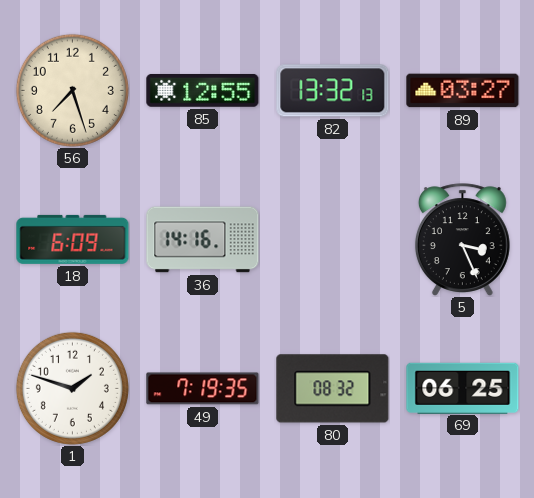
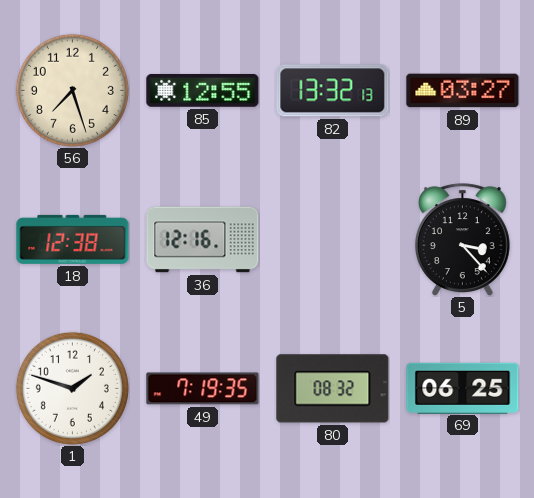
18: 6:09 -> 12:38 (73, 239)
36: 14:16 -> 12:16 (203, 240)
5: 3:26 -> 3:23 (462, 240)
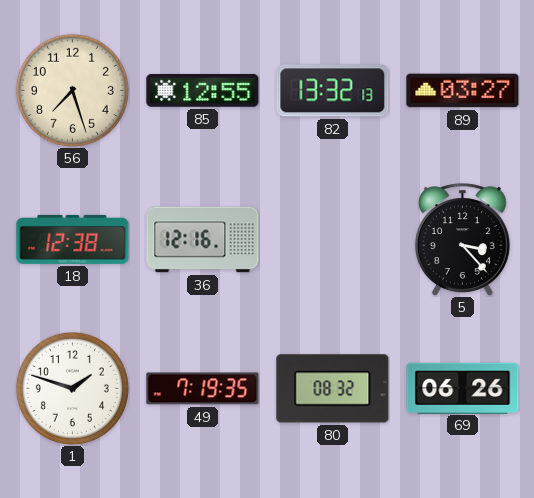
69: 06:25 -> 06:26 (463, 388)
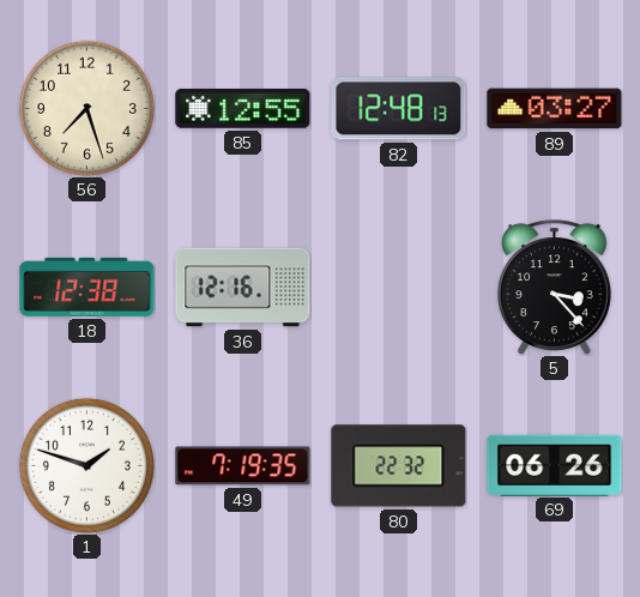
82: 13:32 -> 12:48 (399, 109)
80: 08:32 -> 22:32 (399, 466)
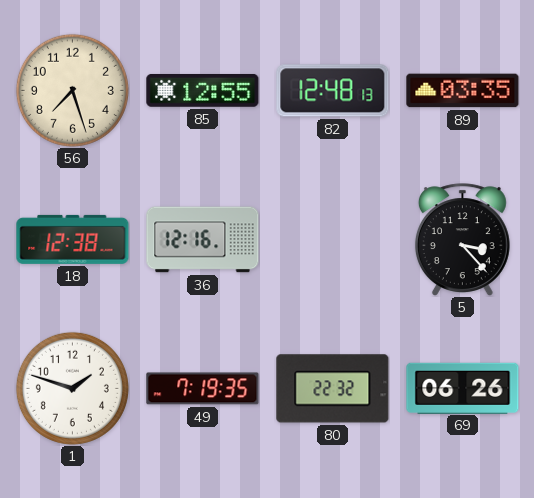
89: 03:27 -> 03:35 (463, 91)
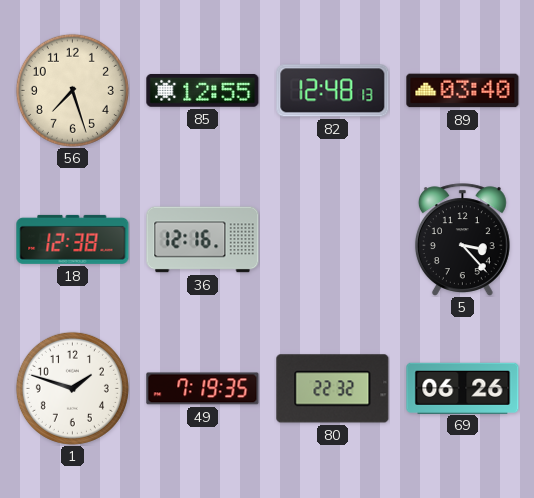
89: 03:35 -> 03:40 (463, 91)
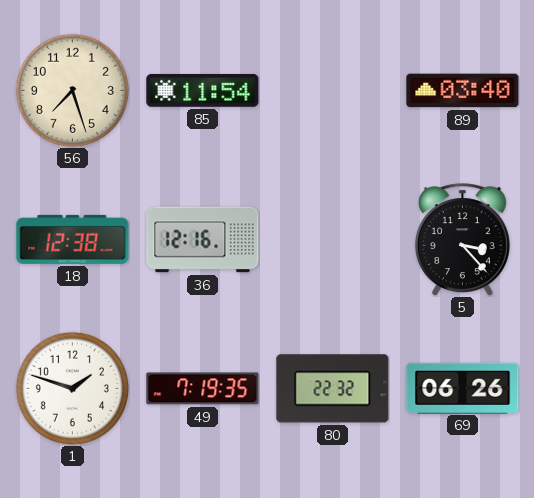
85: 12:55 -> 11:54 (203, 91)
82: 12:48 -> none (333, 91)
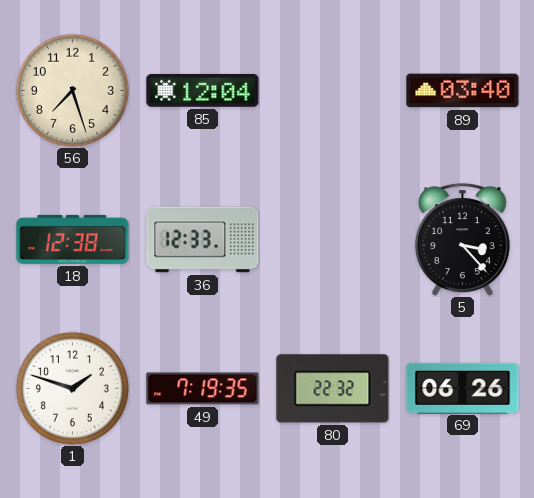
85: 11:54 -> 12:04 (203, 91)
36: 12:16 -> 12:33 (203, 240)
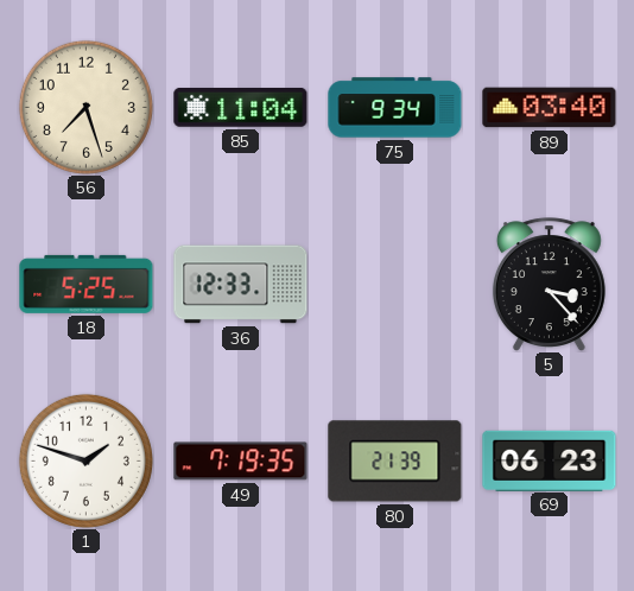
85: 12:04 -> 11:04 (241, 108)
75: none -> 9:34 (395, 108)
18: 12:38 -> 5:25 (87, 284)
80: 22:32 -> 21:39 (395, 462)
69: 06:26 -> 06:23 (550, 460)
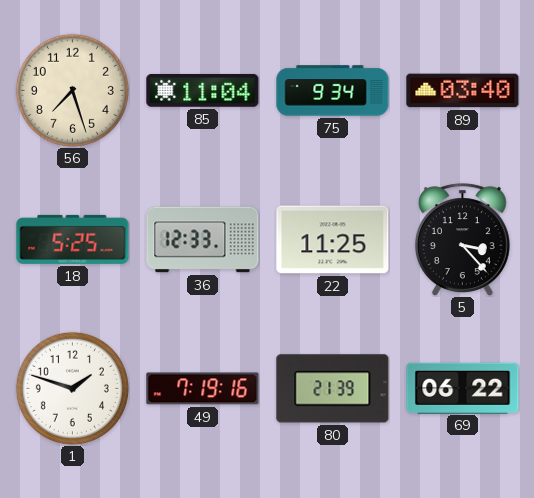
22: none -> 11:25 (333, 240)
49: 7:19:35 -> 7:19:16 (203, 389)
69: 06:23 -> 06:22 (463, 388)
